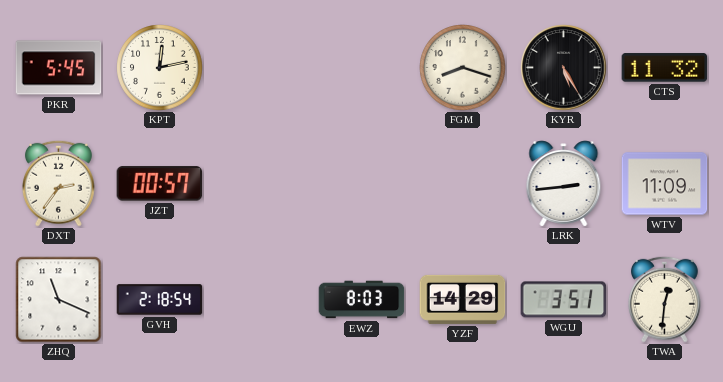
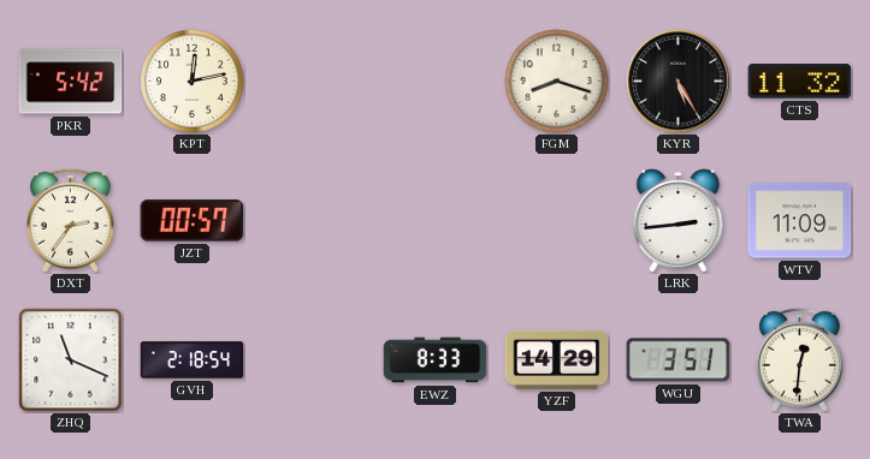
PKR: 5:45 -> 5:42 (71, 82)
EWZ: 8:03 -> 8:33 (436, 360)
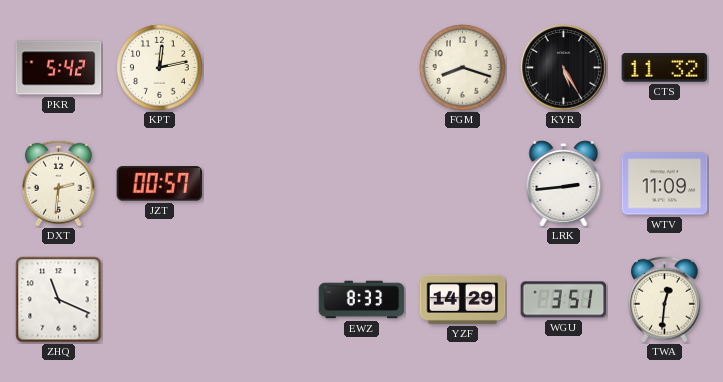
DXT: 2:36 -> 2:31 (58, 183)
GVH: 2:18 -> none (193, 360)
